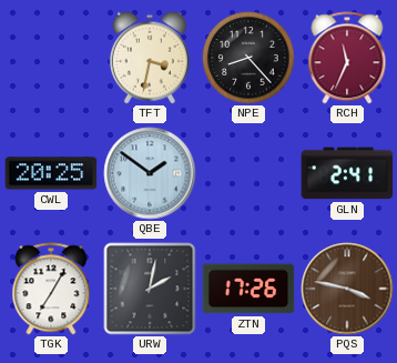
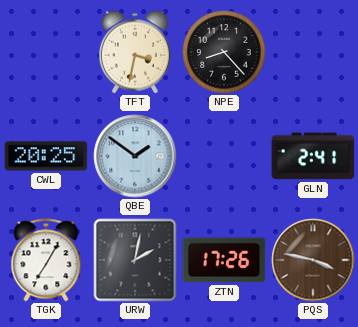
RCH: 11:34 -> none (347, 58)
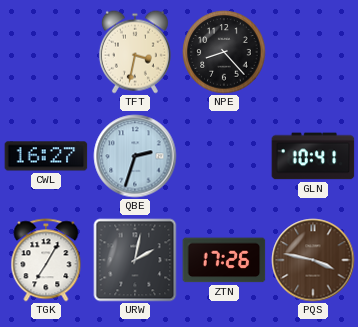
CWL: 20:25 -> 16:27 (46, 156)
QBE: 1:51 -> 2:33 (135, 156)
GLN: 2:41 -> 10:41 (313, 156)
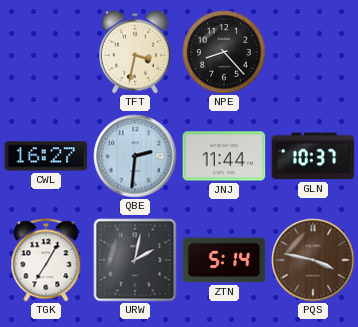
QBE: 2:33 -> 2:31 (135, 156)
JNJ: none -> 11:44 (224, 156)
GLN: 10:41 -> 10:37 (313, 156)
ZTN: 17:26 -> 5:14 (224, 260)
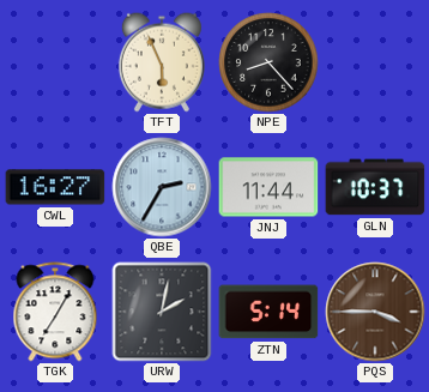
TFT: 3:32 -> 5:56 (162, 62)
QBE: 2:31 -> 2:35 (162, 187)
PQS: 3:47 -> 3:45 (375, 312)
